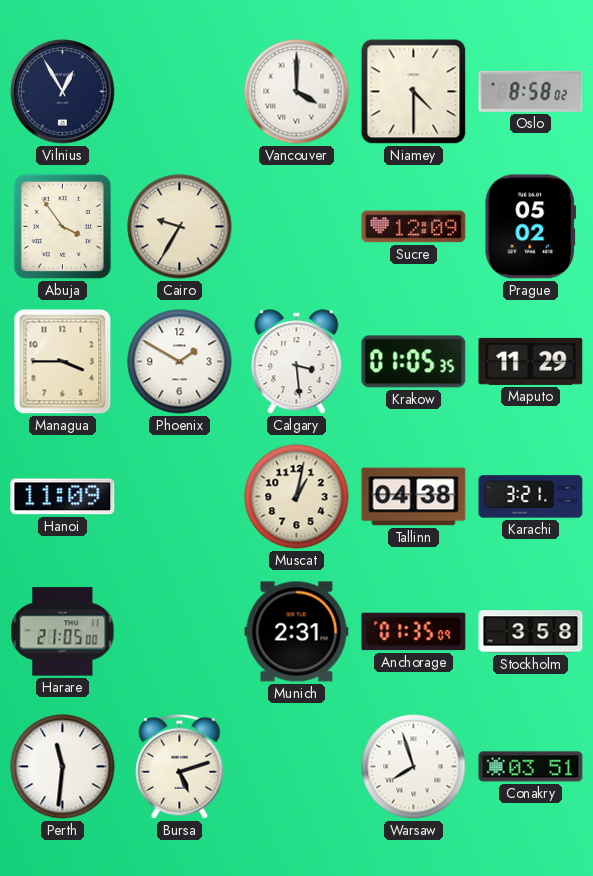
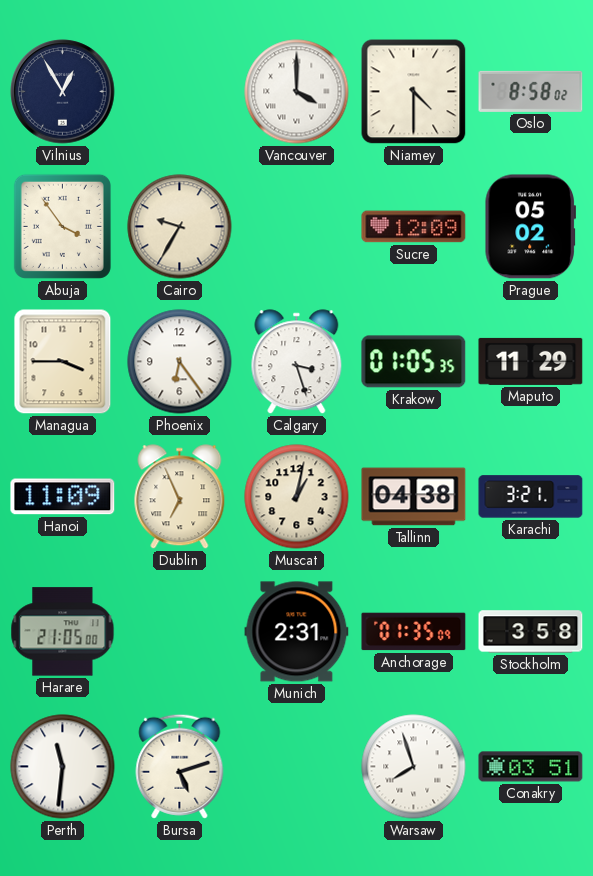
Phoenix: 1:50 -> 6:24 (180, 362)
Calgary: 3:29 -> 3:27 (297, 362)
Dublin: none -> 6:56 (180, 497)
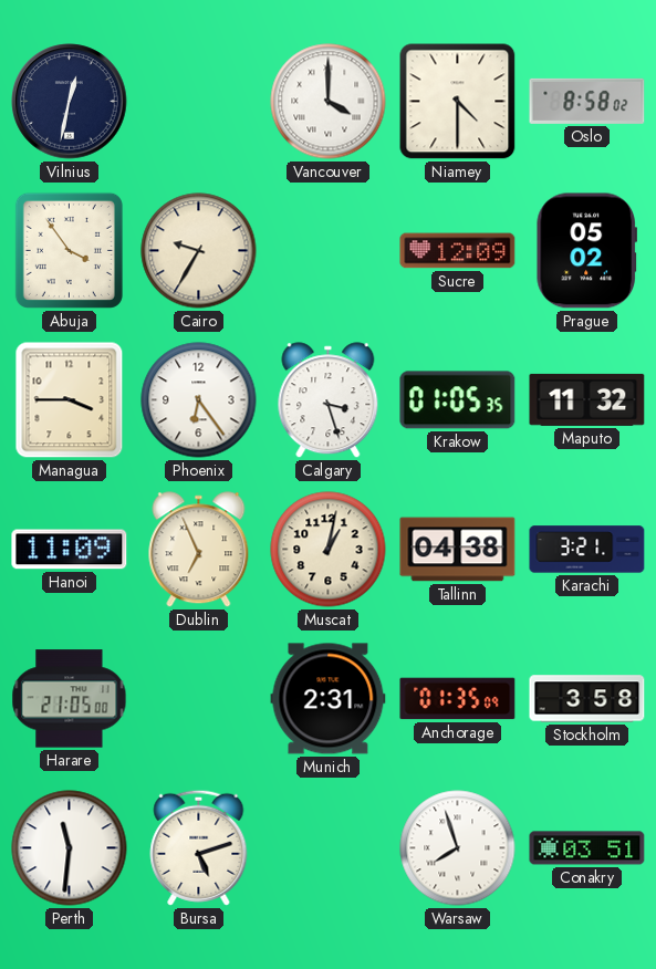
Vilnius: 12:55 -> 12:32 (70, 102)
Maputo: 11:29 -> 11:32 (587, 399)
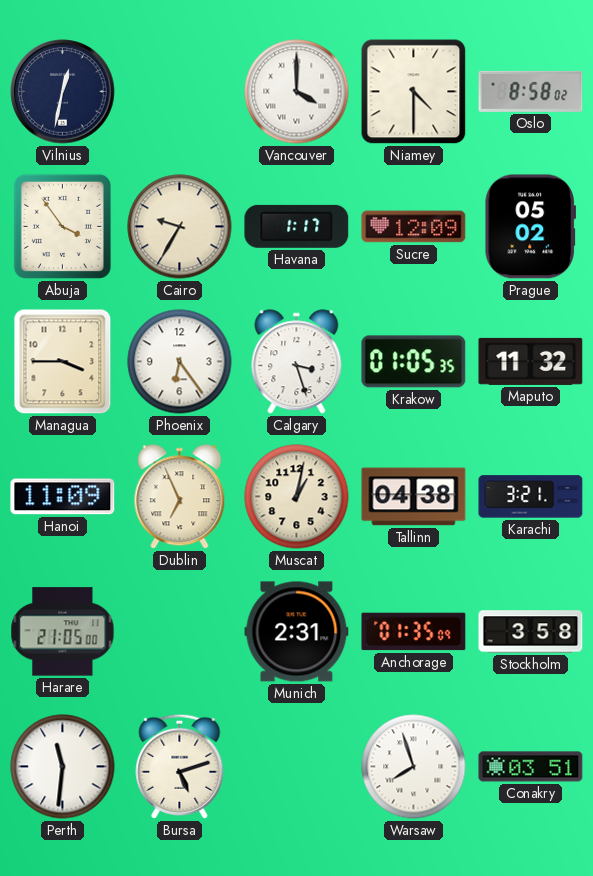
Havana: none -> 1:17 (297, 226)
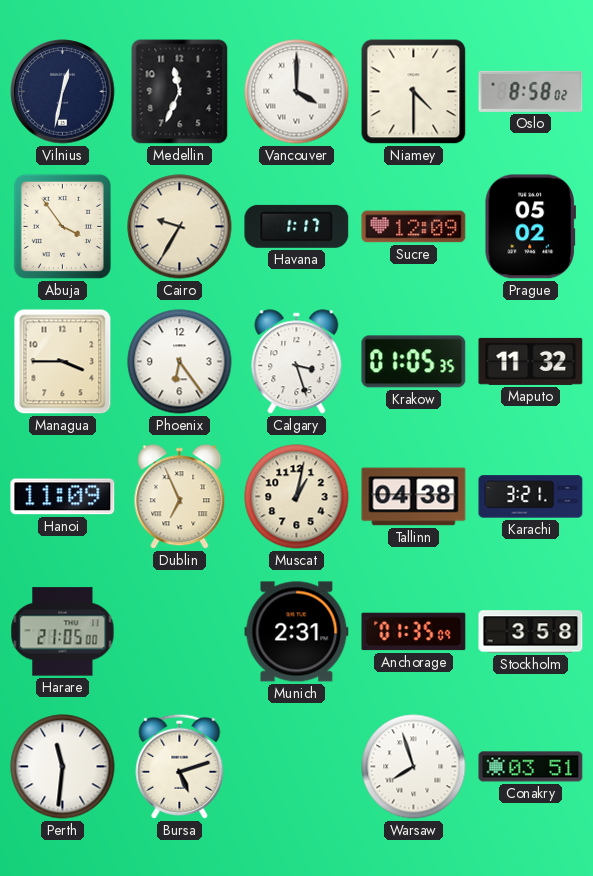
Medellin: none -> 11:34 (180, 92)
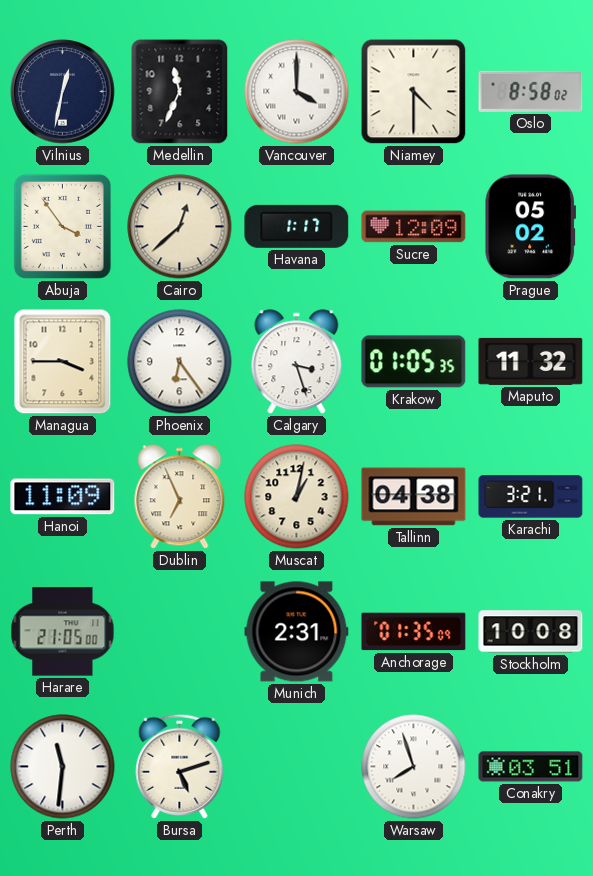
Cairo: 9:35 -> 12:38 (180, 227)
Stockholm: 3:58 -> 10:08 (531, 632)
